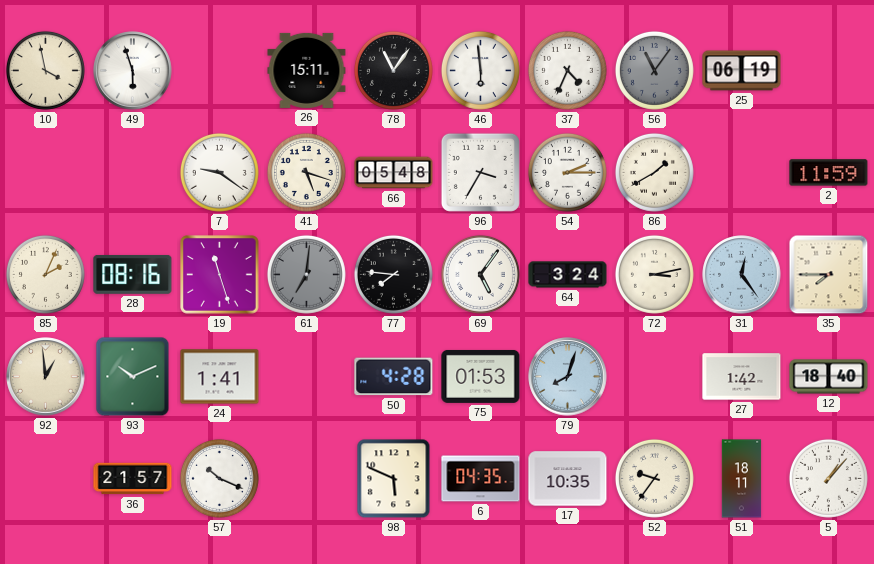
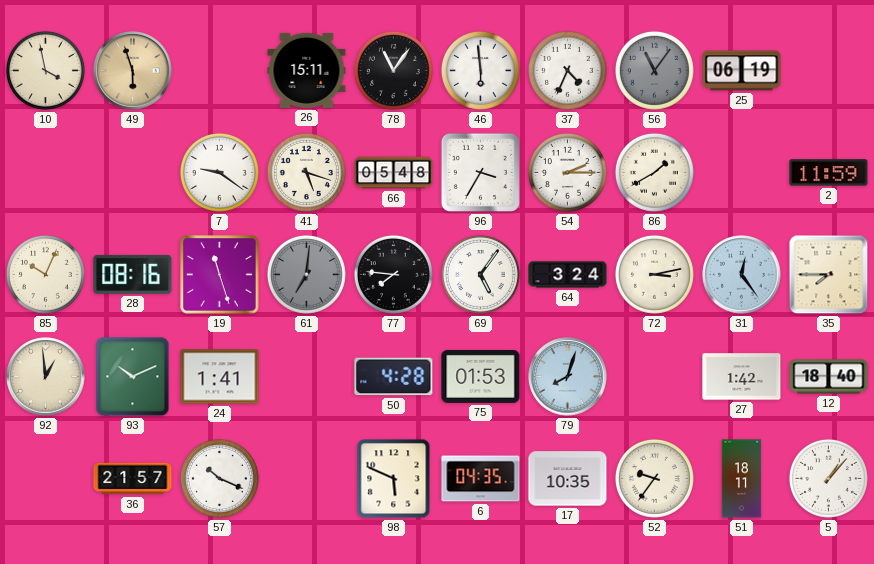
49 dial: white -> champagne (133, 71)
85: 2:04 -> 10:04 (45, 274)
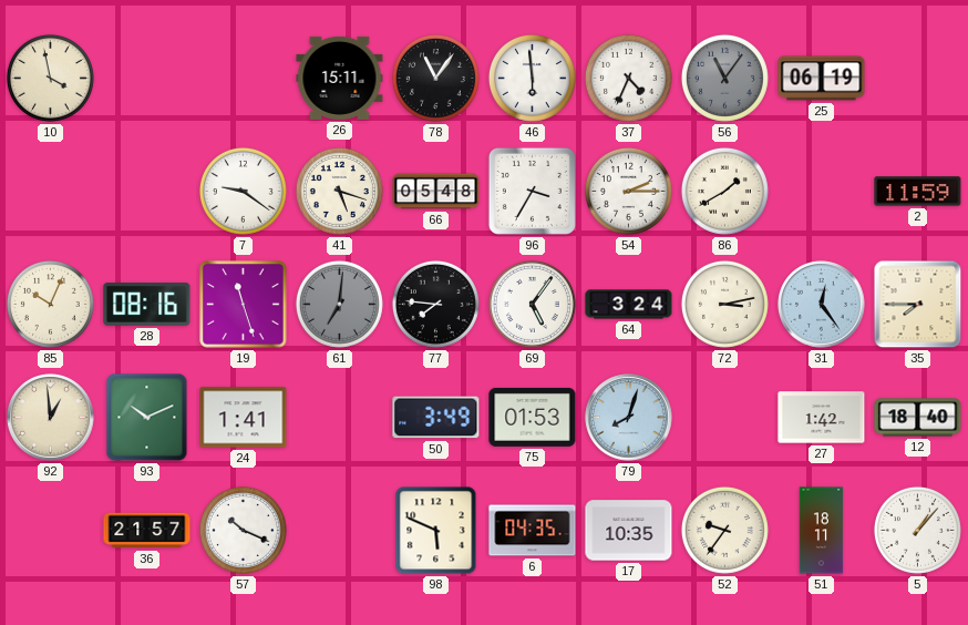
49: 5:57 -> none (133, 71)
50: 4:28 -> 3:49 (436, 418)
